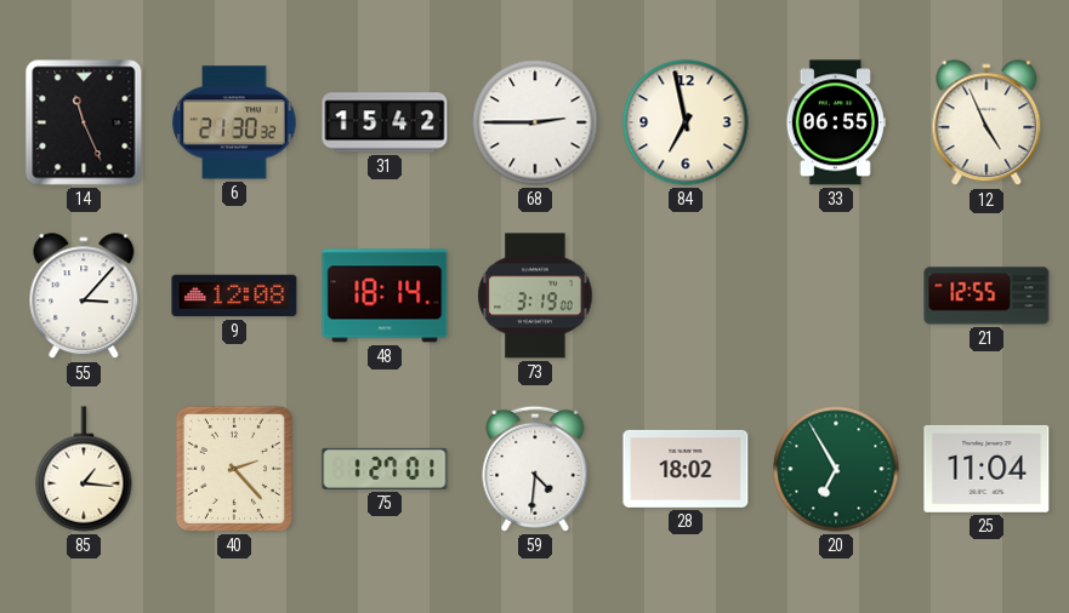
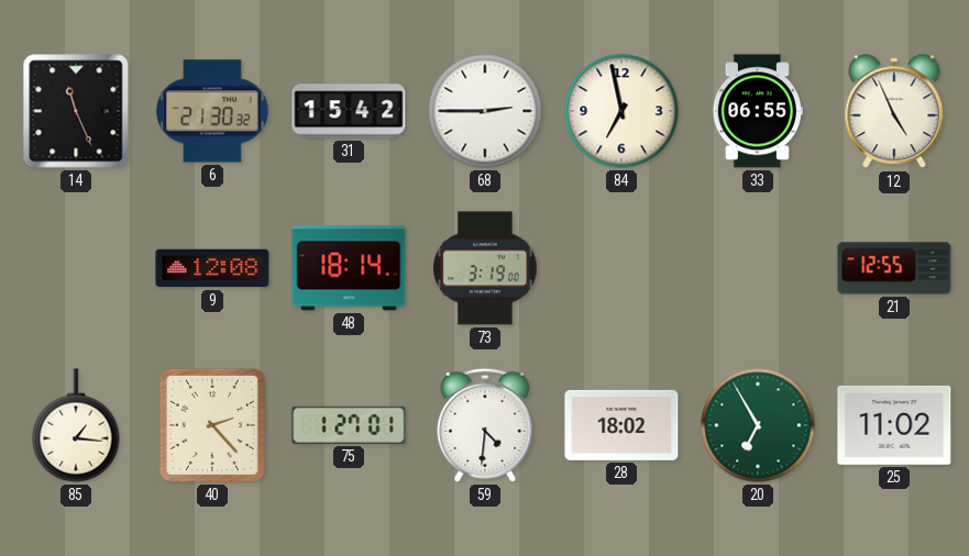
55: 3:07 -> none (84, 297)
25: 11:04 -> 11:02 (894, 425)
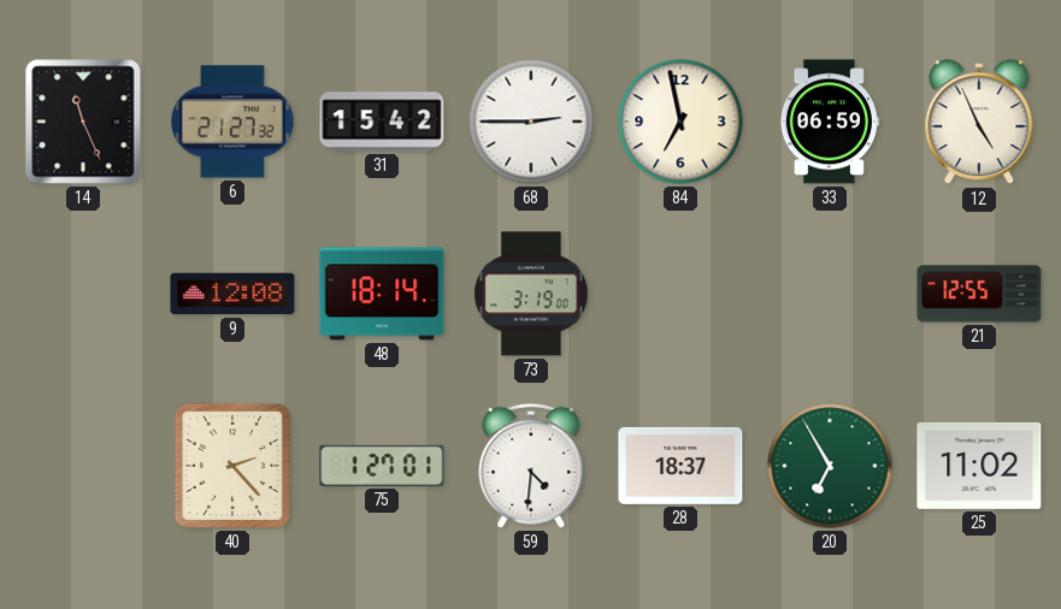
6: 21:30 -> 21:27 (232, 122)
33: 06:55 -> 06:59 (830, 122)
85: 1:16 -> none (76, 425)
28: 18:02 -> 18:37 (680, 466)
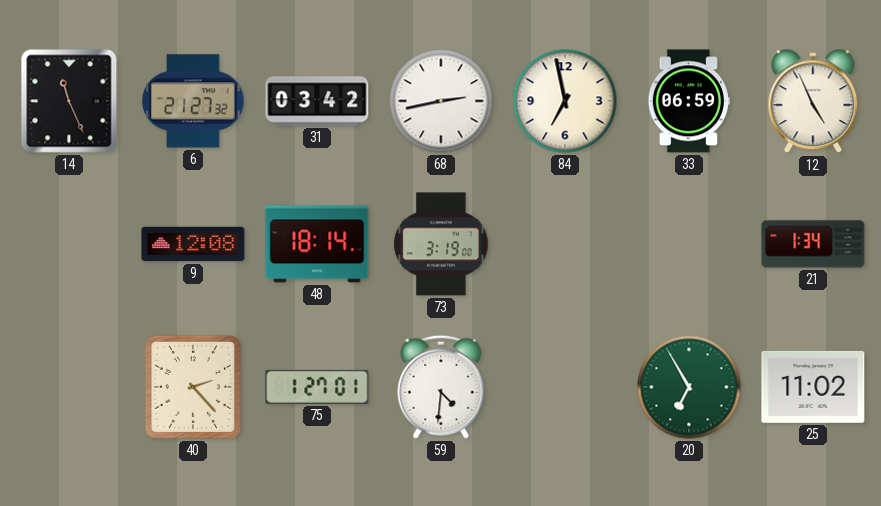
31: 15:42 -> 03:42 (317, 101)
68: 2:45 -> 2:43 (441, 101)
21: 12:55 -> 1:34 (813, 244)
28: 18:37 -> none (680, 466)
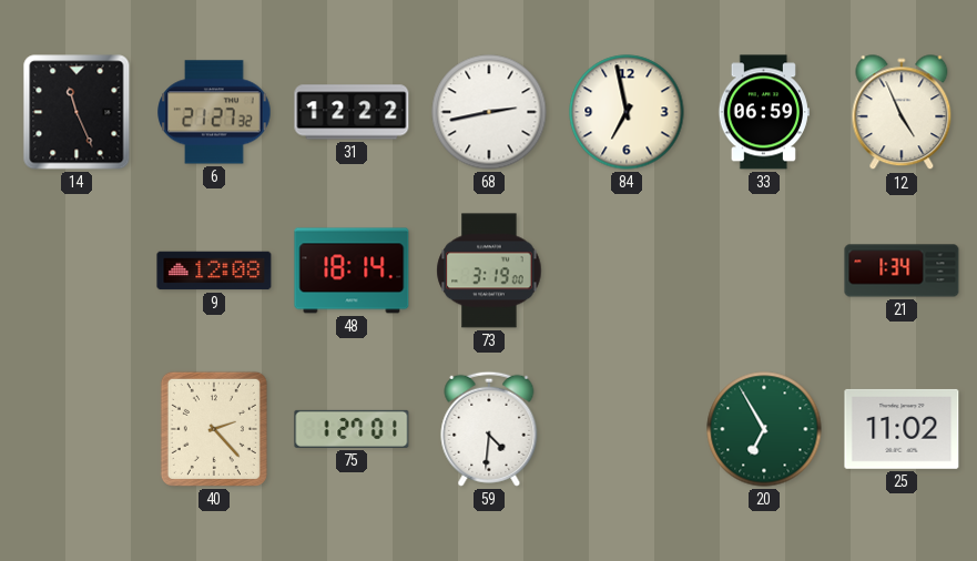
31: 03:42 -> 12:22 (352, 112)
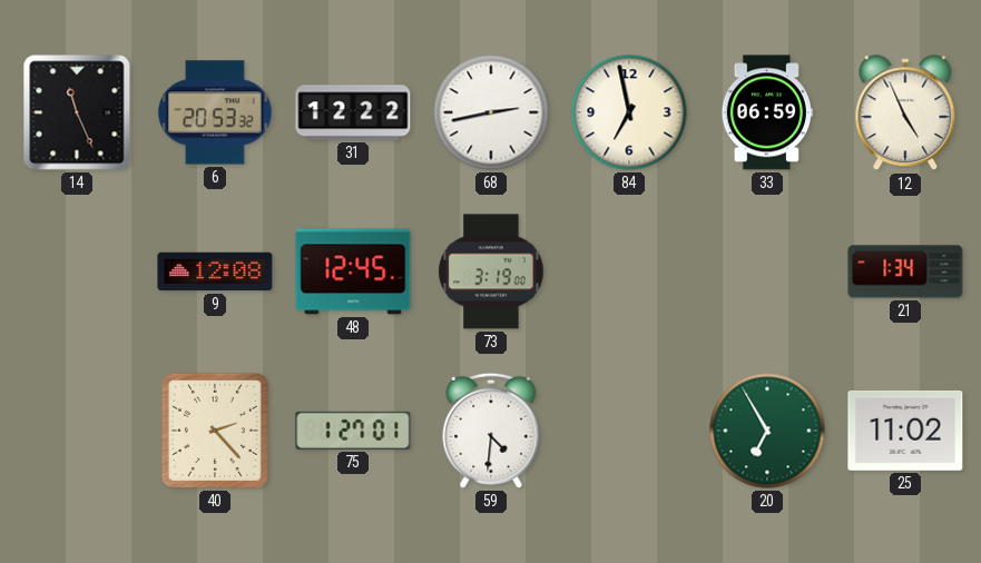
6: 21:27 -> 20:53 (215, 112)
48: 18:14 -> 12:45 (353, 271)
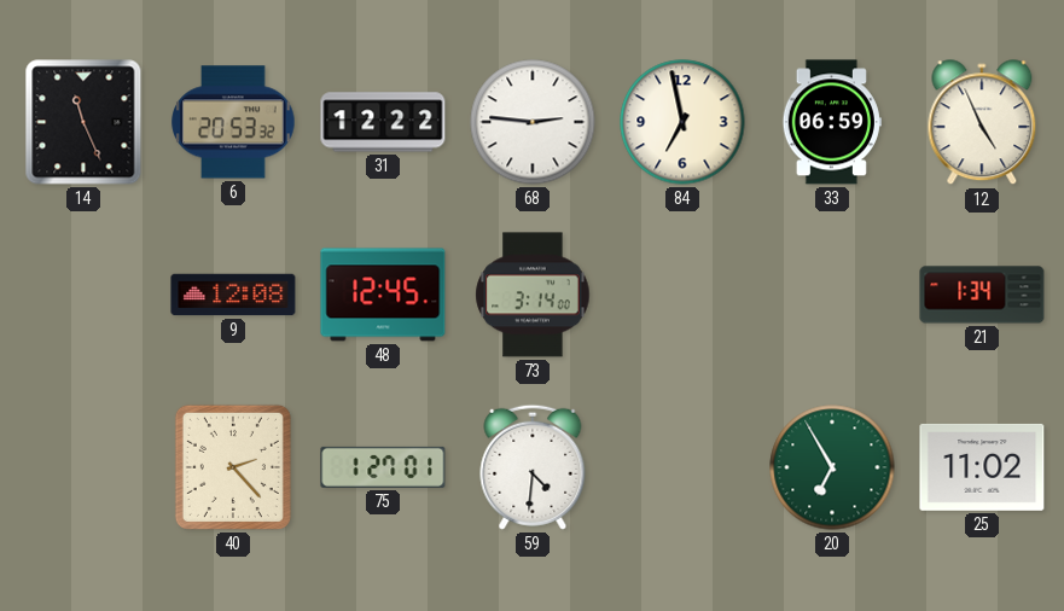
68: 2:43 -> 2:46 (533, 122)
73: 3:19 -> 3:14 (533, 295)
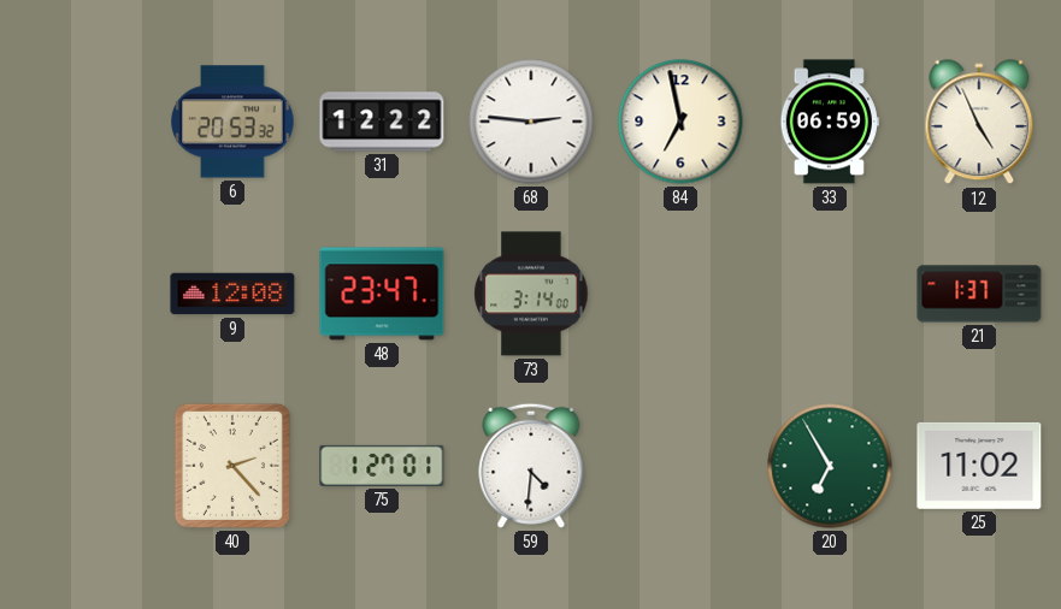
14: 11:26 -> none (83, 122)
48: 12:45 -> 23:47 (382, 294)
21: 1:34 -> 1:37 (979, 294)
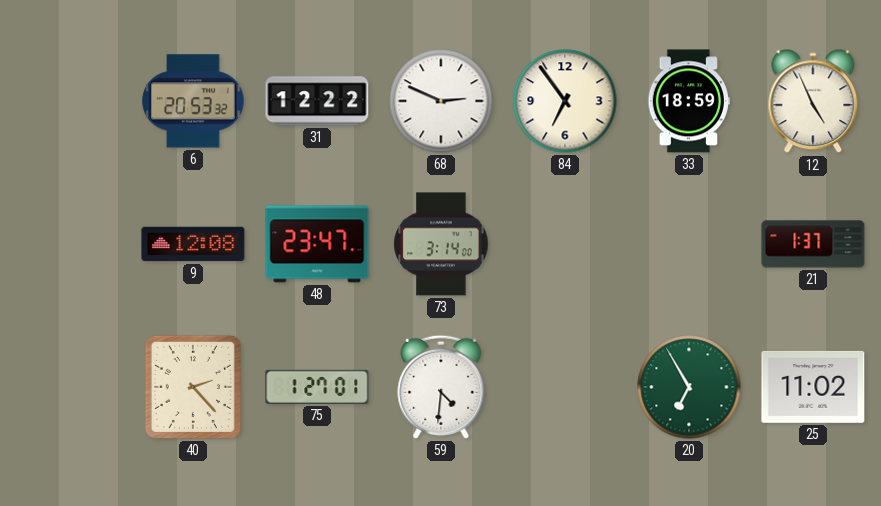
68: 2:46 -> 2:49 (441, 101)
84: 6:58 -> 6:54 (565, 101)
33: 06:59 -> 18:59 (689, 101)
